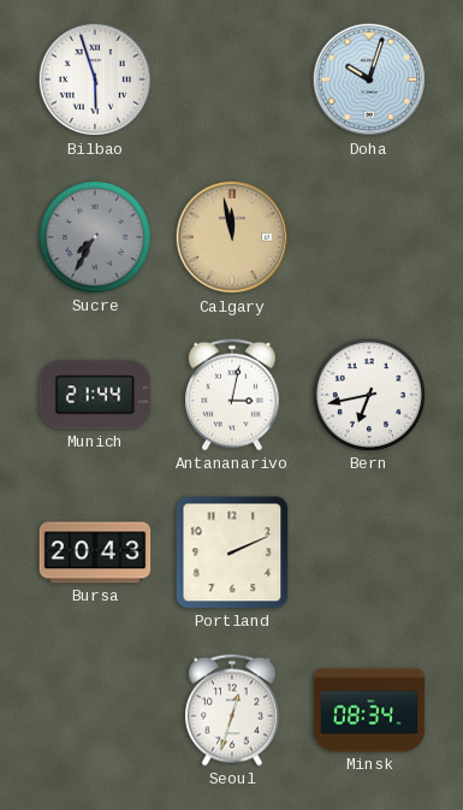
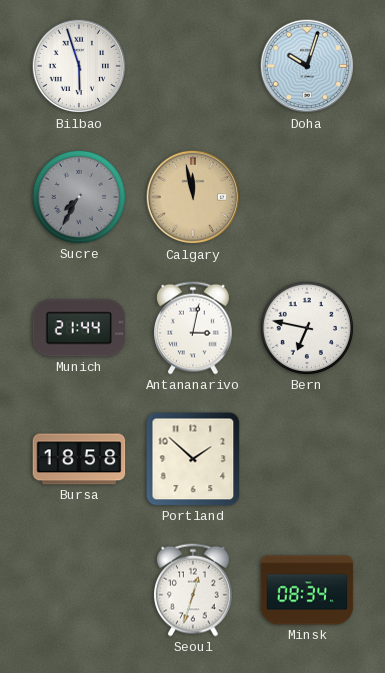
Bern: 6:43 -> 6:47 (307, 328)
Bursa: 20:43 -> 18:58 (79, 459)
Portland: 2:11 -> 1:52 (193, 459)
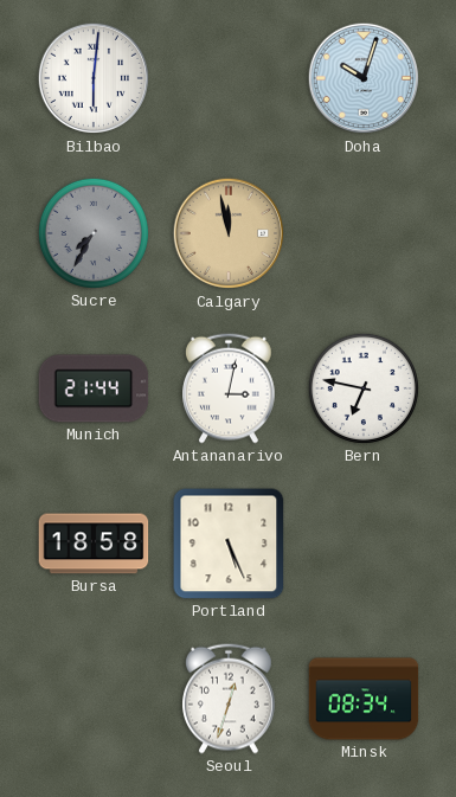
Bilbao: 5:57 -> 6:01 (94, 78)
Portland: 1:52 -> 5:26 (229, 544)
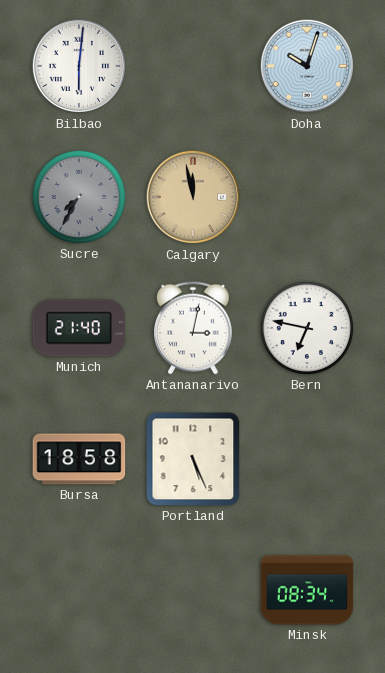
Munich: 21:44 -> 21:40 (79, 328)
Seoul: 12:33 -> none (230, 699)
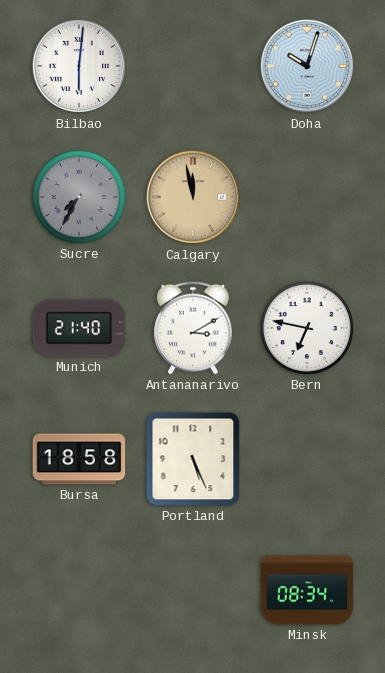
Antananarivo: 3:02 -> 3:10 (194, 328)
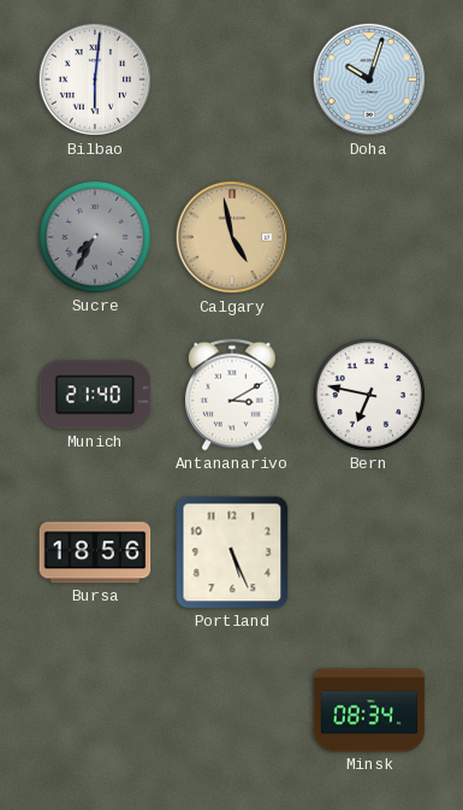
Calgary: 11:58 -> 4:58 (232, 237)
Bursa: 18:58 -> 18:56 (95, 552)
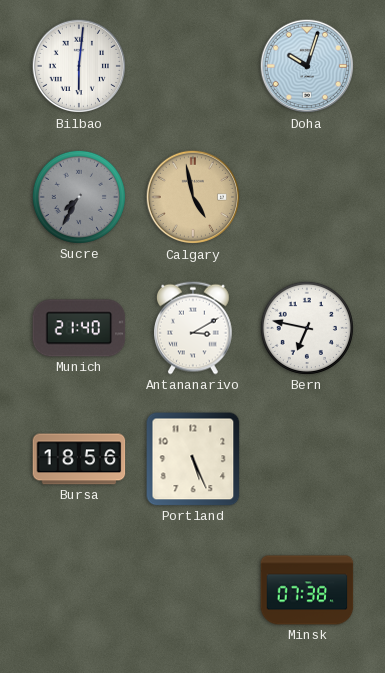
Minsk: 08:34 -> 07:38 (307, 590)
